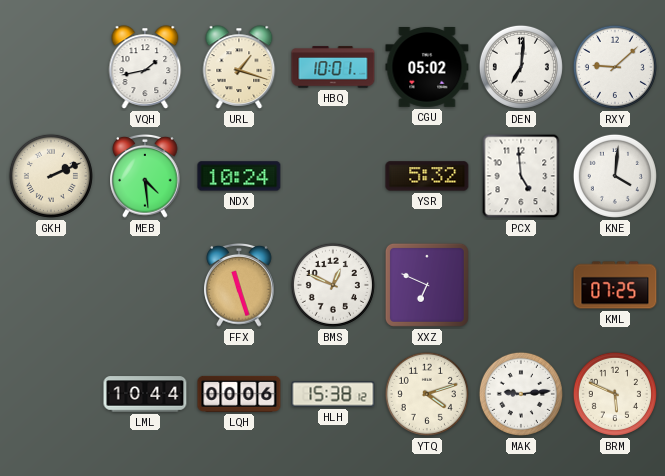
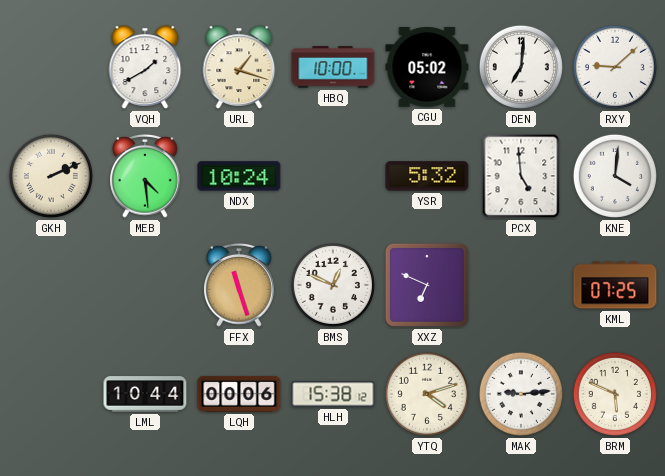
VQH: 1:43 -> 1:40 (145, 67)
HBQ: 10:01 -> 10:00 (333, 67)
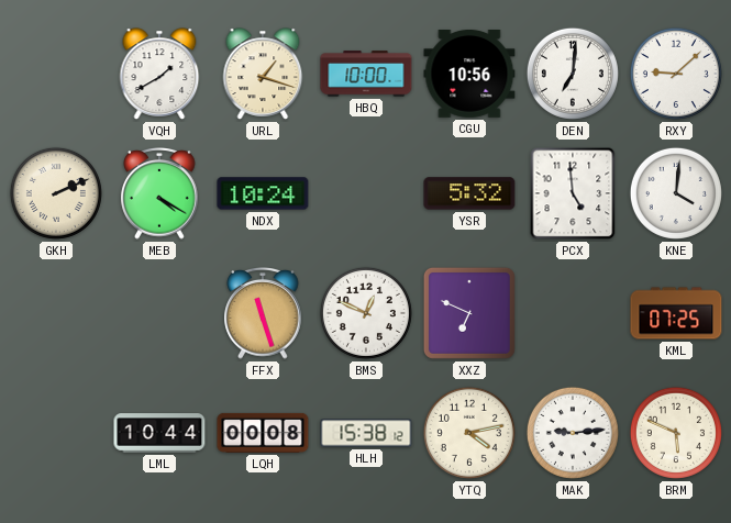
CGU: 05:02 -> 10:56 (469, 74)
MEB: 4:29 -> 4:20 (159, 194)
LQH: 00:06 -> 00:08 (263, 433)
YTQ: 4:12 -> 4:13 (469, 433)
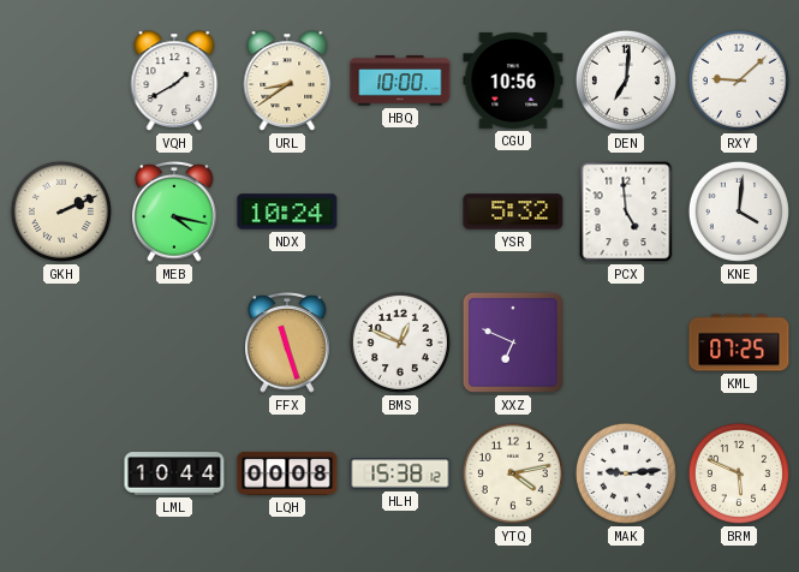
URL: 1:18 -> 8:39 (287, 81)
MEB: 4:20 -> 4:17 (174, 213)
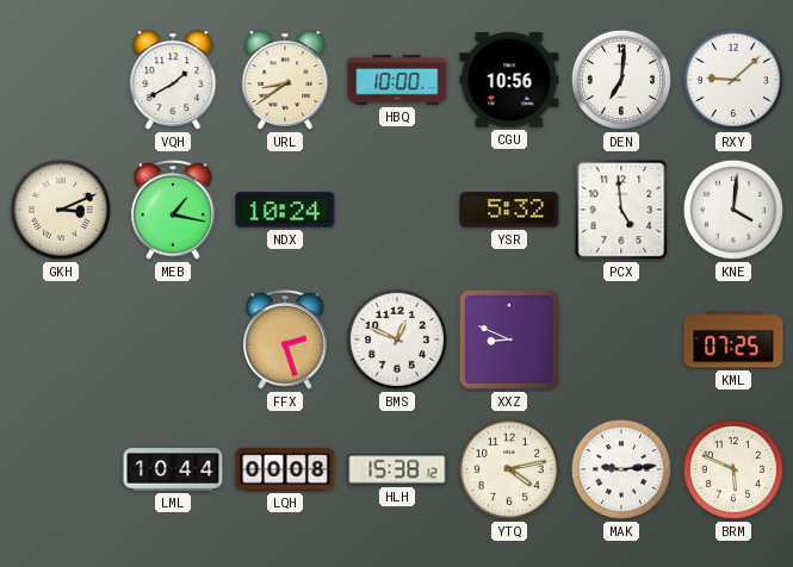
GKH: 2:11 -> 3:11 (61, 210)
MEB: 4:17 -> 1:17 (173, 211)
FFX: 11:27 -> 2:27 (285, 341)
XXZ: 6:49 -> 8:49 (509, 339)
